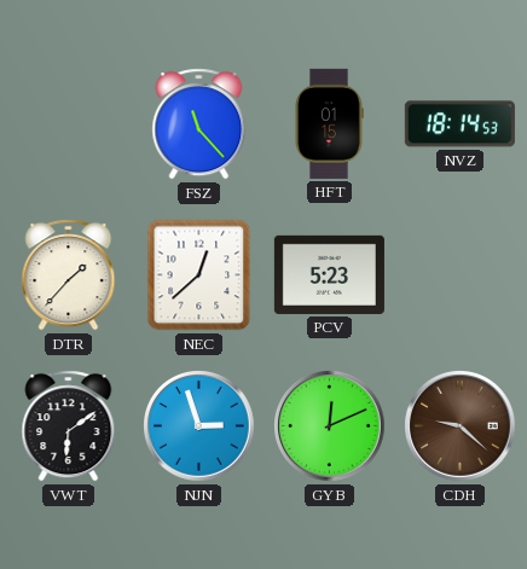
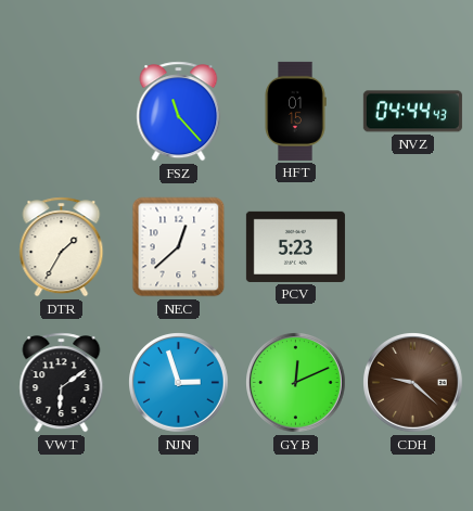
NVZ: 18:14 -> 04:44 (412, 112)
DTR: 1:37 -> 1:35 (62, 247)
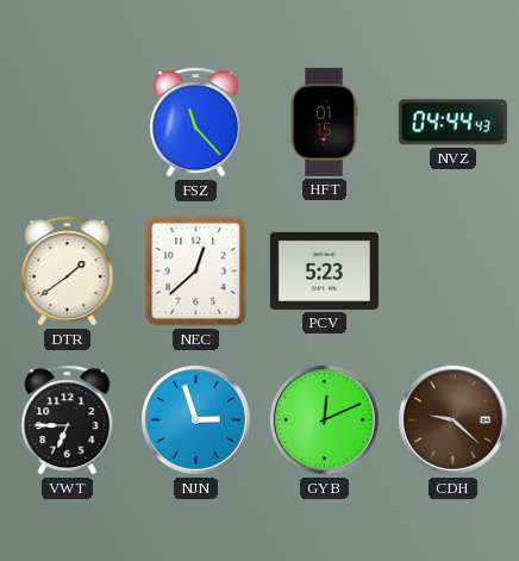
DTR: 1:35 -> 1:39 (68, 272)
VWT: 6:09 -> 6:45 (68, 420)
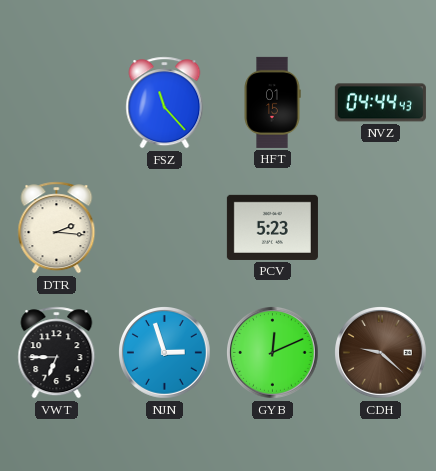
DTR: 1:39 -> 2:16 (57, 228)
NEC: 12:38 -> none (196, 272)
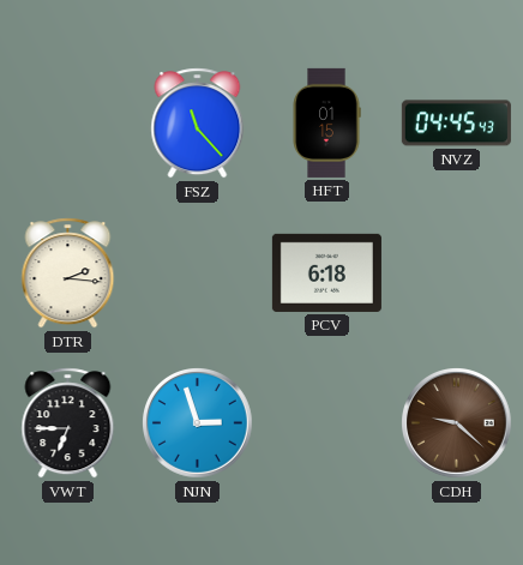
NVZ: 04:44 -> 04:45 (456, 124)
PCV: 5:23 -> 6:18 (326, 272)
GYB: 12:11 -> none (273, 353)
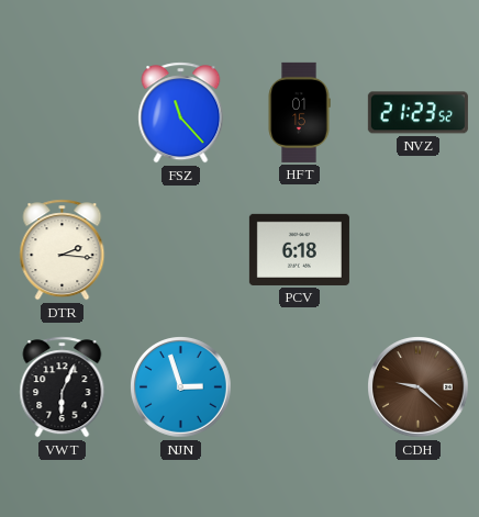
NVZ: 04:45 -> 21:23 (417, 113)
VWT: 6:45 -> 6:04 (63, 387)
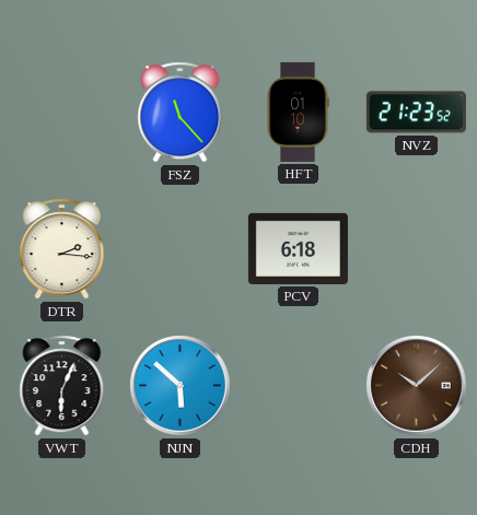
HFT: 01:15 -> 01:10 (298, 112)
NJN: 2:57 -> 5:52 (181, 386)
CDH: 9:22 -> 10:08 (417, 386)
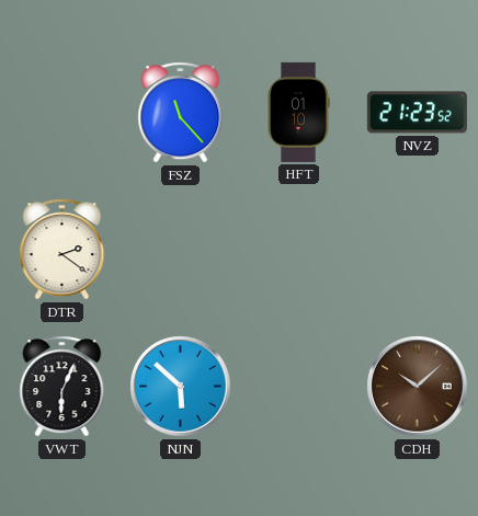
DTR: 2:16 -> 2:21 (62, 250)
PCV: 6:18 -> none (298, 248)
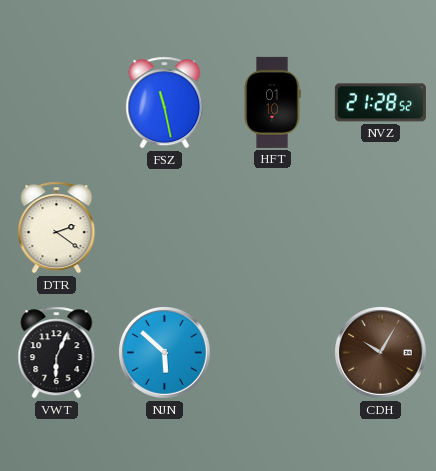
FSZ: 11:23 -> 11:28 (165, 103)
NVZ: 21:23 -> 21:28 (380, 103)
CDH: 10:08 -> 10:05 (381, 353)
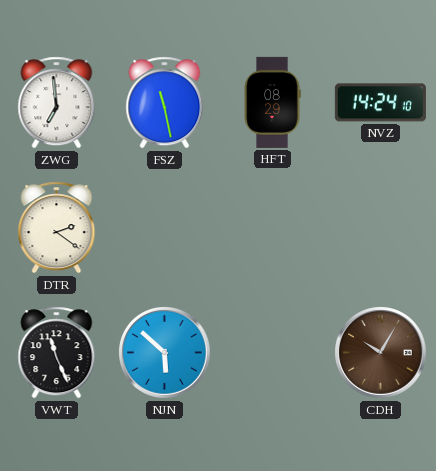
ZWG: none -> 6:59 (57, 103)
HFT: 01:10 -> 08:29 (272, 102)
NVZ: 21:28 -> 14:24 (380, 103)
VWT: 6:04 -> 11:26 (57, 353)
